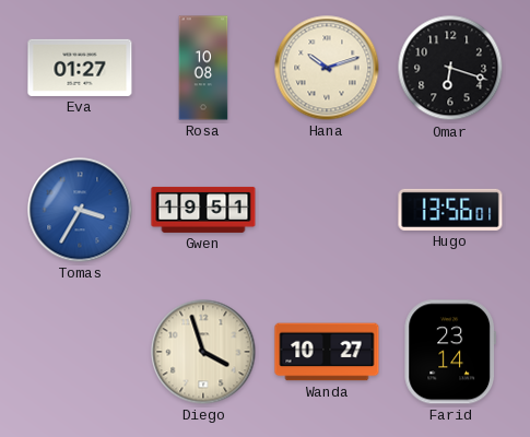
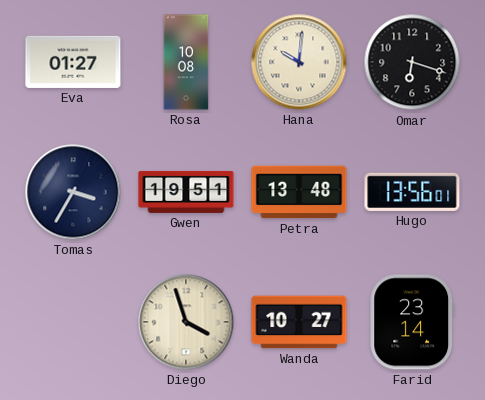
Hana: 10:12 -> 10:01 (299, 62)
Tomas dial: blue -> navy (73, 192)
Petra: none -> 13:48 (299, 192)
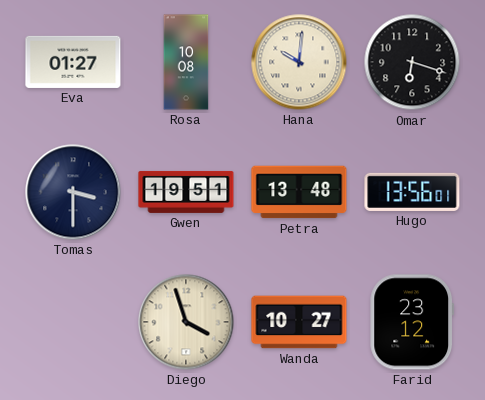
Tomas: 3:35 -> 3:30 (73, 192)
Farid: 23:14 -> 23:12 (412, 322)
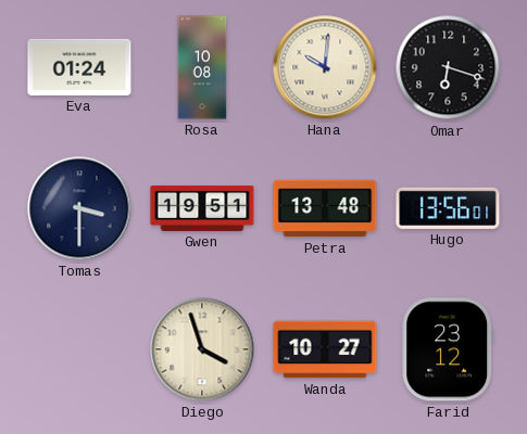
Eva: 01:27 -> 01:24 (79, 67)
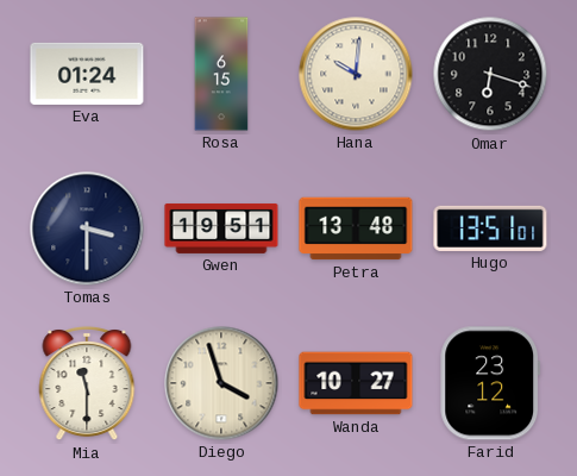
Rosa: 10:08 -> 6:15 (221, 74)
Hugo: 13:56 -> 13:51 (490, 228)
Mia: none -> 11:30 (87, 384)
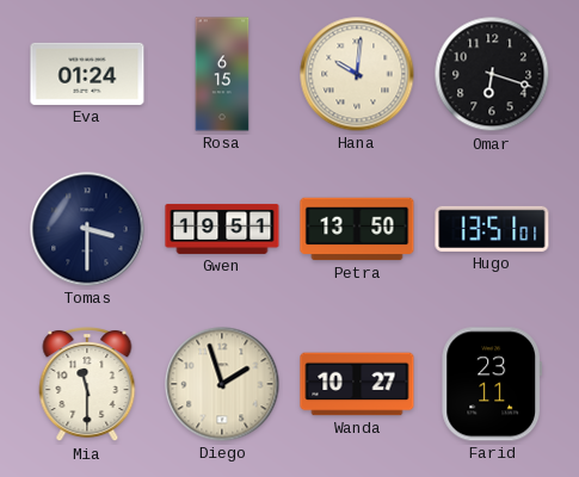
Petra: 13:48 -> 13:50 (357, 229)
Diego: 3:57 -> 1:57 (222, 384)
Farid: 23:12 -> 23:11 (492, 384)
